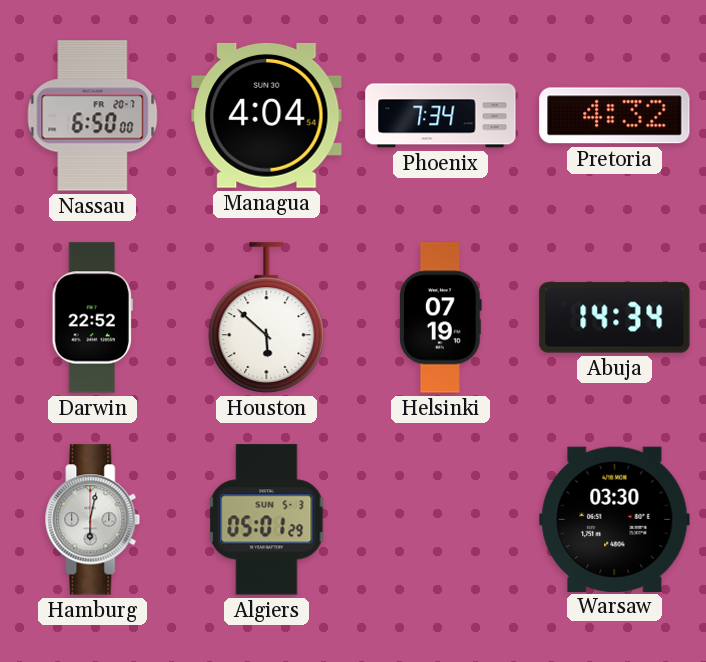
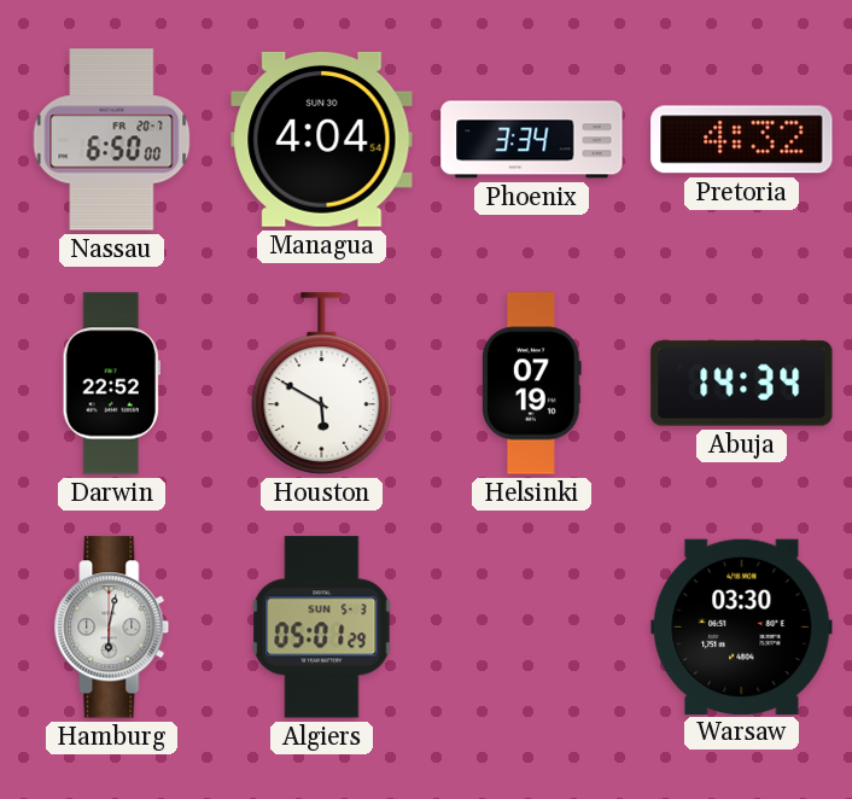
Phoenix: 7:34 -> 3:34 (532, 140)
Houston: 5:52 -> 5:50 (322, 384)
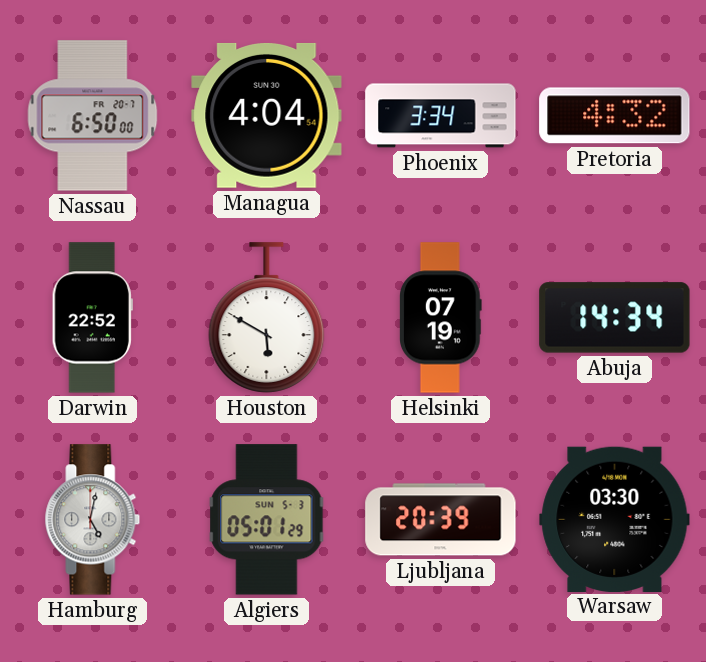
Hamburg: 6:02 -> 5:02 (93, 520)
Ljubljana: none -> 20:39 (441, 520)
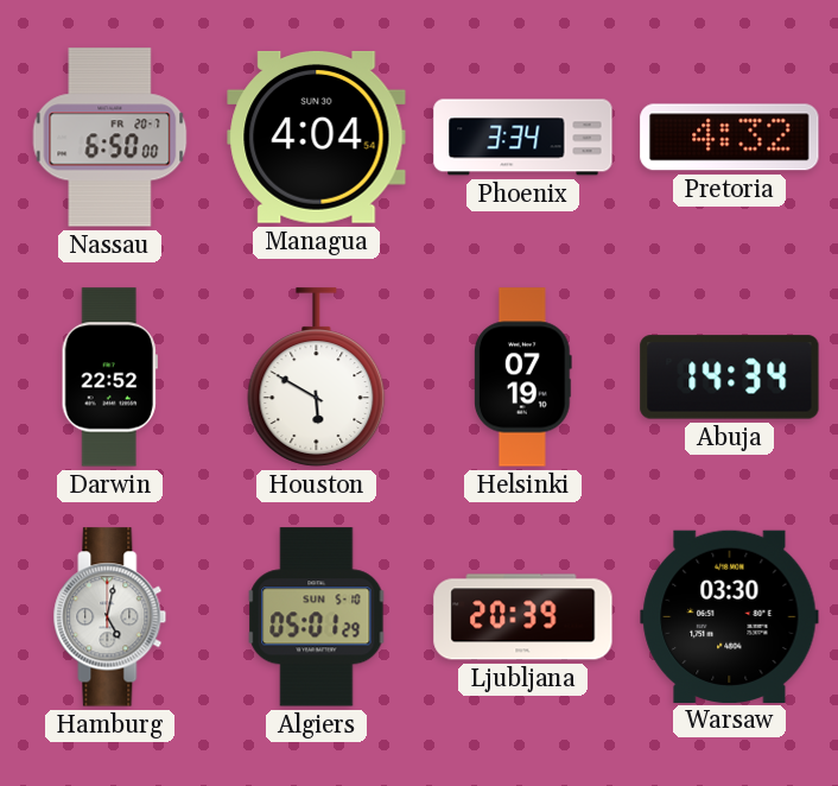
Algiers date: SUN 5-3 -> SUN 5-10 (317, 617)
